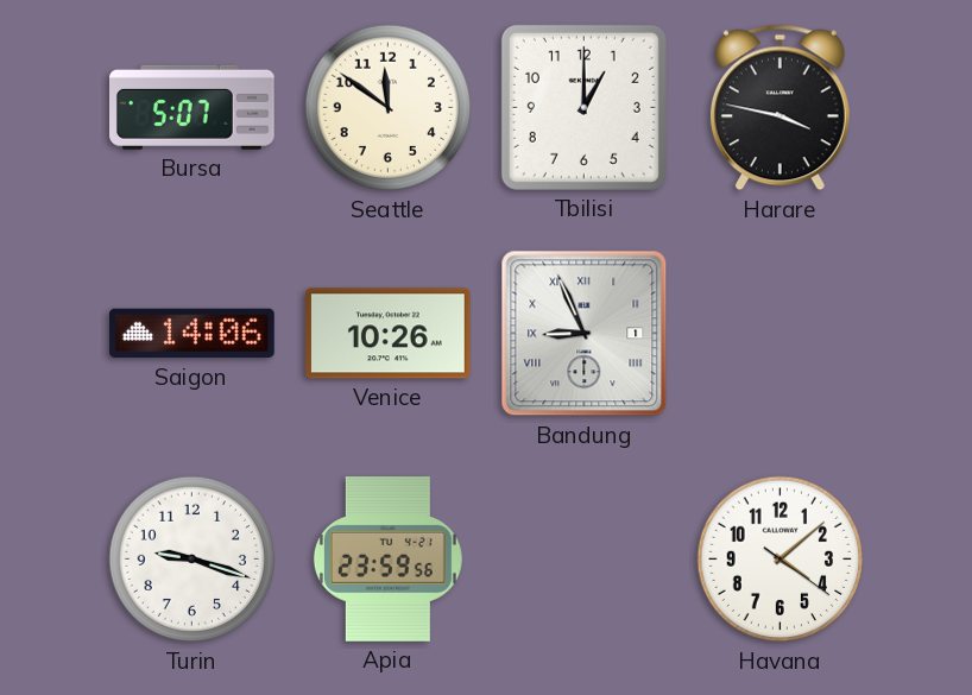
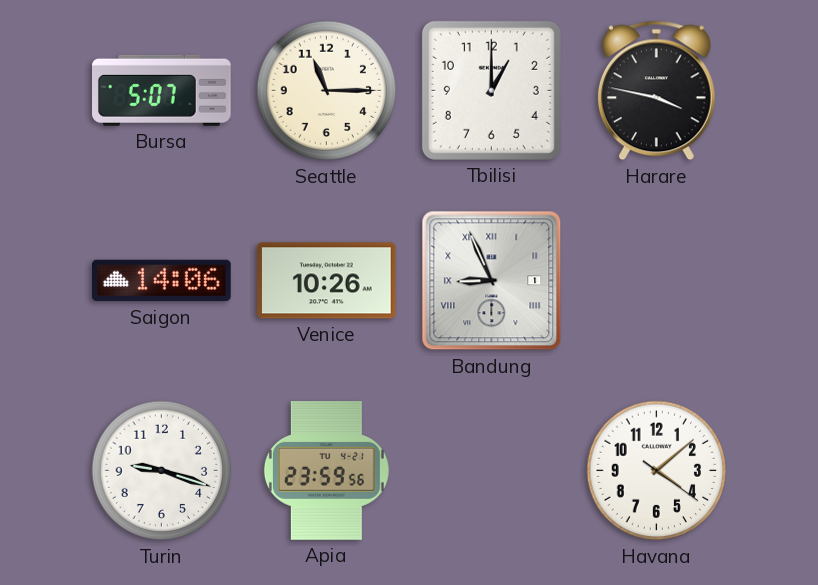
Seattle: 11:51 -> 11:15 (327, 91)
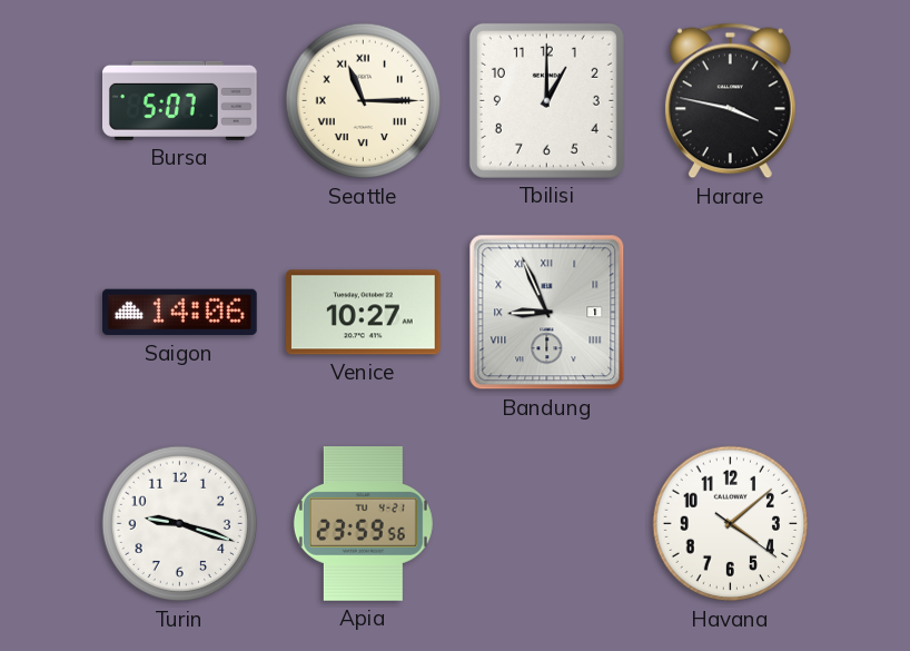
Seattle numerals: Arabic -> Roman (364, 101)
Venice: 10:26 -> 10:27 (364, 313)
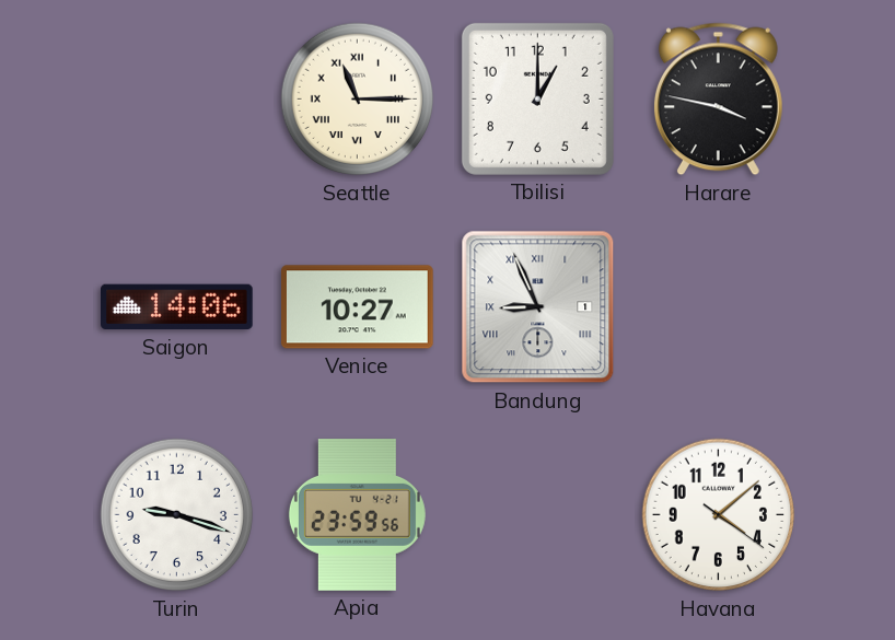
Bursa: 5:07 -> none (180, 100)
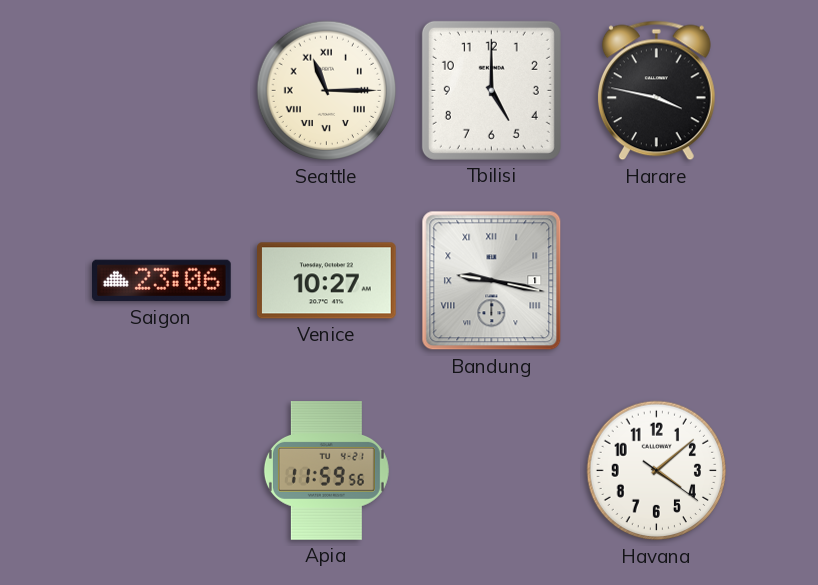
Tbilisi: 1:00 -> 5:00 (491, 90)
Saigon: 14:06 -> 23:06 (162, 281)
Bandung: 8:56 -> 9:17 (492, 281)
Turin: 9:18 -> none (177, 515)
Apia: 23:59 -> 11:59 (326, 471)
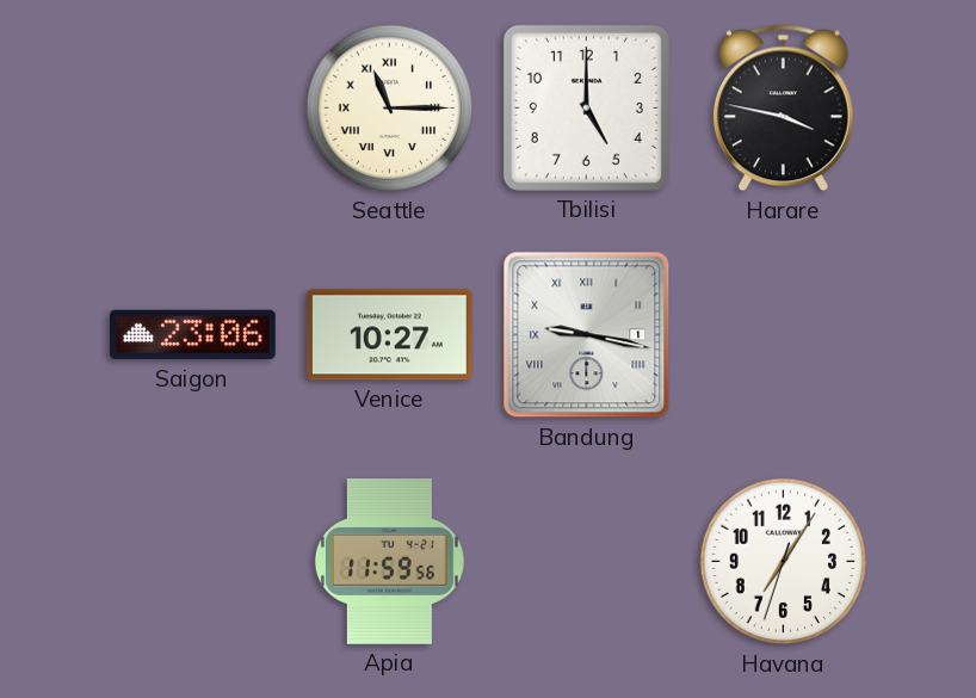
Havana: 4:08 -> 7:05 (784, 562)
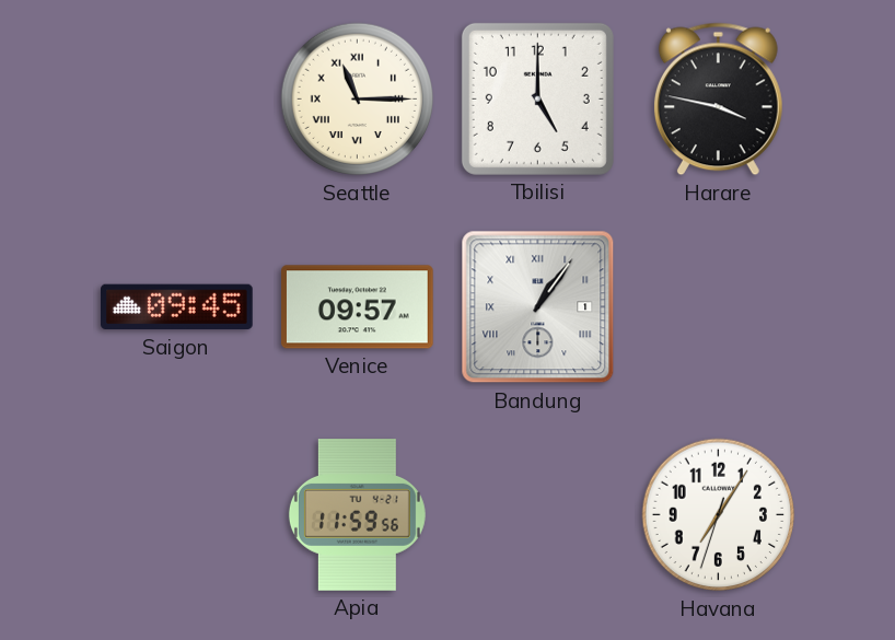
Saigon: 23:06 -> 09:45 (177, 307)
Venice: 10:27 -> 09:57 (358, 307)
Bandung: 9:17 -> 1:06 (538, 307)
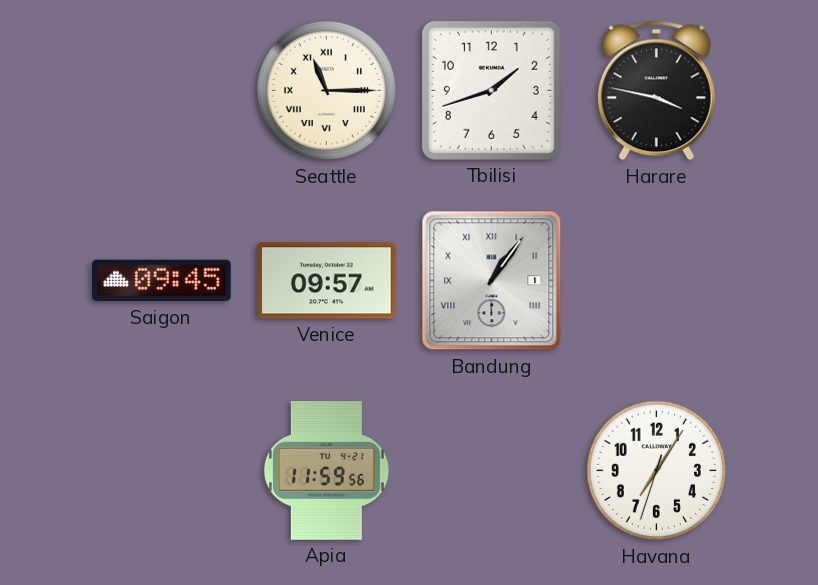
Tbilisi: 5:00 -> 1:42 (491, 90)
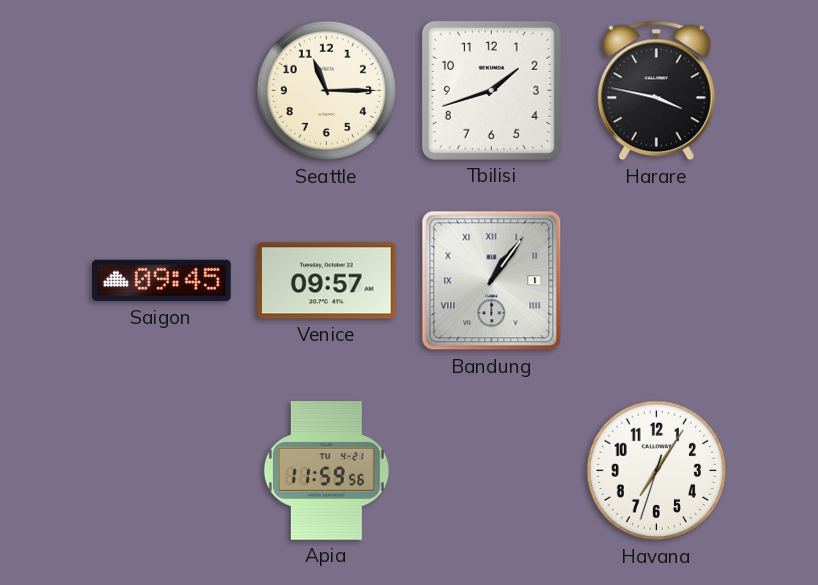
Seattle numerals: Roman -> Arabic (327, 91)
